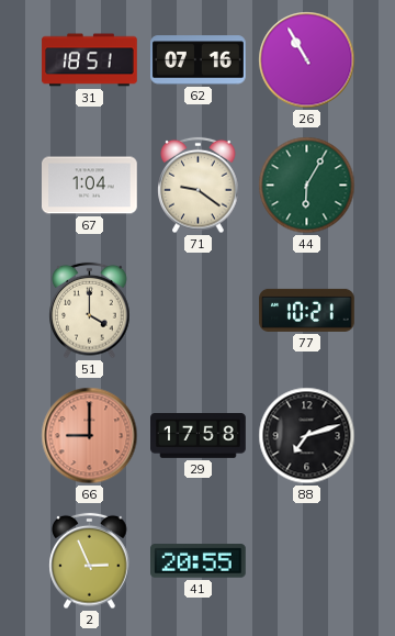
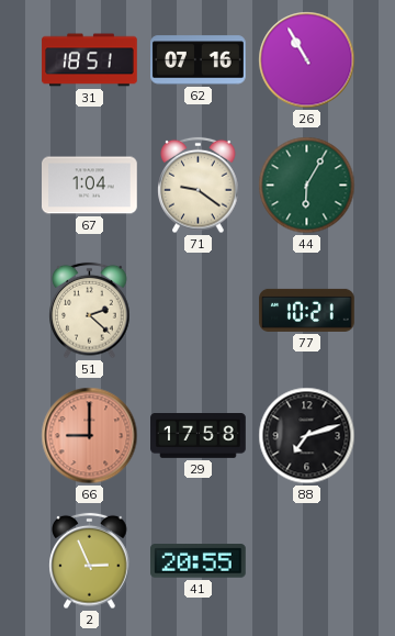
51: 4:00 -> 2:22 (90, 311)
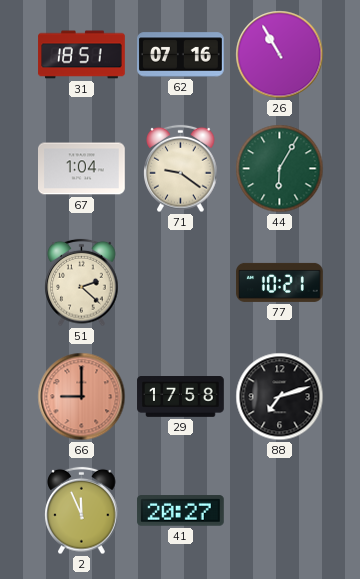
2: 2:56 -> 11:56 (82, 511)
41: 20:55 -> 20:27 (181, 511)
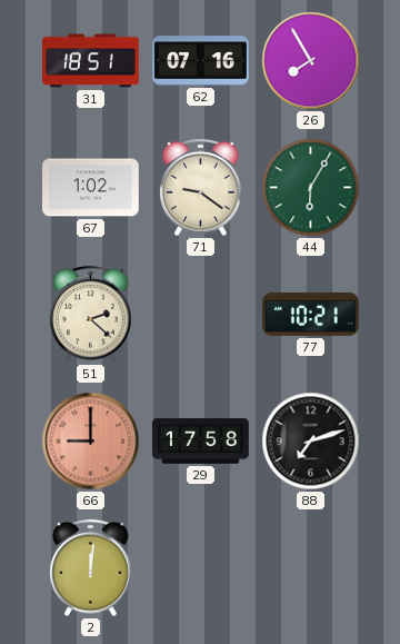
26: 10:55 -> 7:55 (311, 61)
67: 1:04 -> 1:02 (91, 188)
2: 11:56 -> 12:01 (91, 568)
41: 20:27 -> none (181, 511)
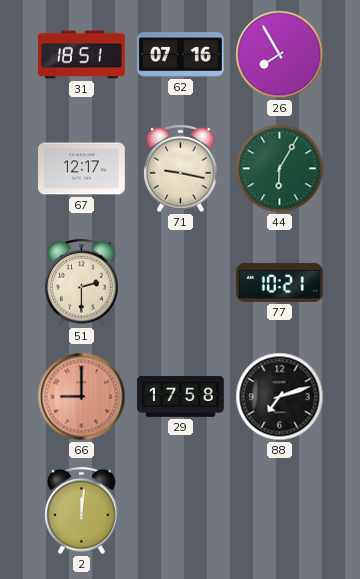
67: 1:02 -> 12:17 (82, 169)
71: 9:21 -> 9:17 (181, 169)
51: 2:22 -> 2:30 (82, 283)
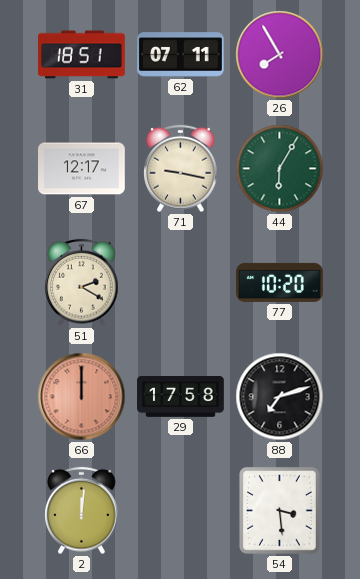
62: 07:16 -> 07:11 (181, 55)
51: 2:30 -> 2:20 (82, 283)
77: 10:21 -> 10:20 (280, 282)
66: 9:00 -> 12:00 (82, 397)
54: none -> 3:29 (279, 510)
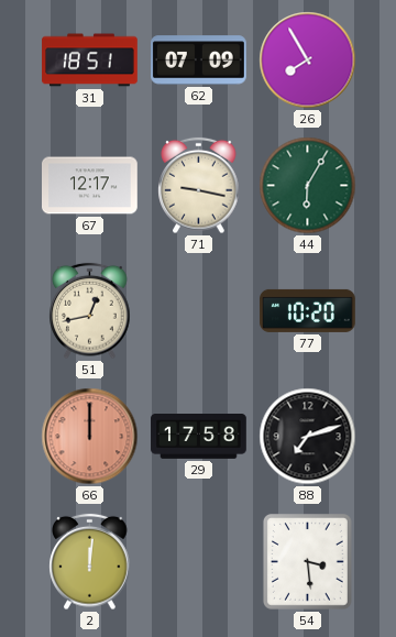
62: 07:11 -> 07:09 (199, 61)
51: 2:20 -> 12:43 (90, 311)
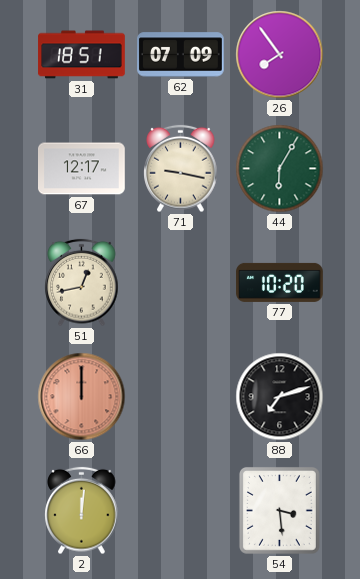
26: 7:55 -> 7:54 (280, 55)
29: 17:58 -> none (199, 437)
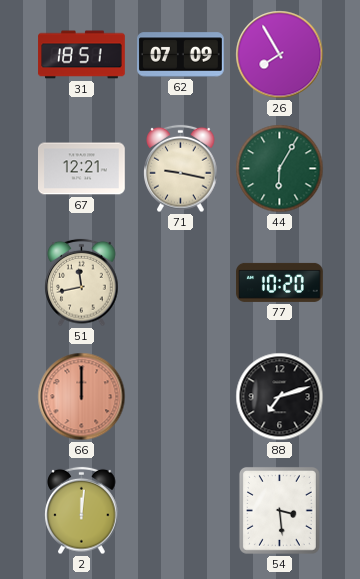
26: 7:54 -> 7:55 (280, 55)
67: 12:17 -> 12:21 (82, 169)
51: 12:43 -> 11:43 (82, 283)
